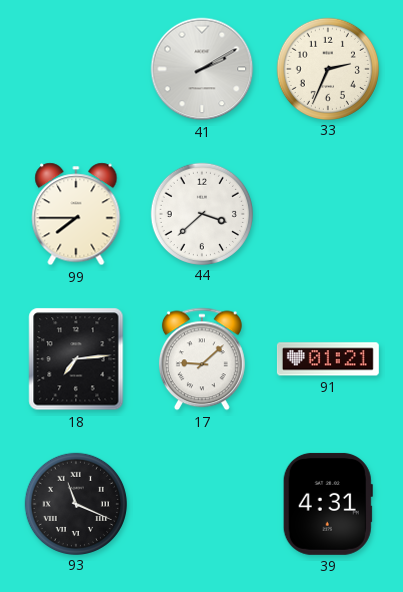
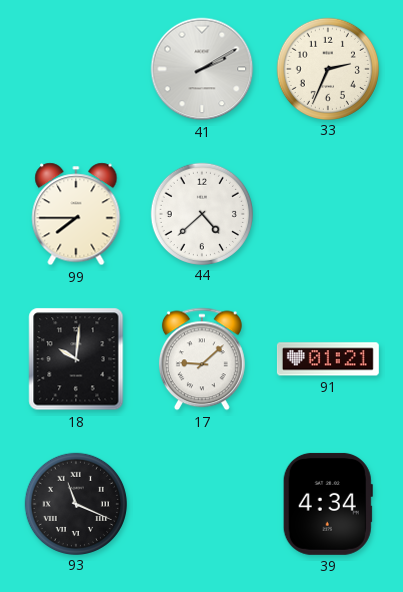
44: 3:38 -> 4:38 (201, 213)
18: 7:14 -> 10:01 (76, 359)
39: 4:31 -> 4:34 (328, 504)
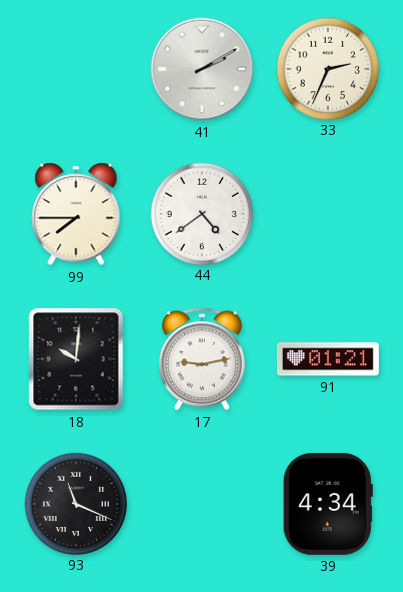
44: 4:38 -> 4:39 (201, 213)
17: 9:08 -> 9:13 (202, 359)
